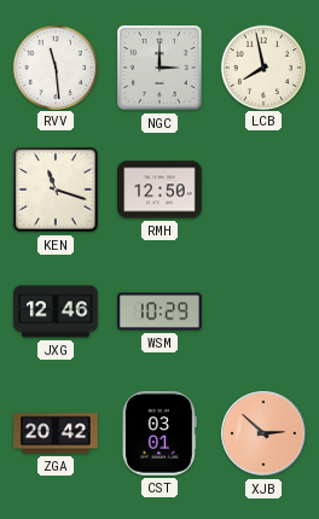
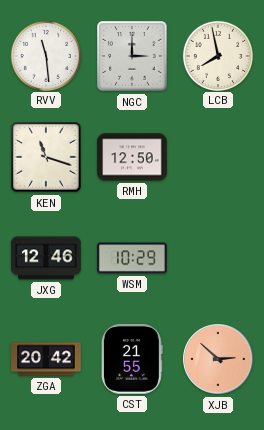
CST: 03:01 -> 21:55 (132, 360)
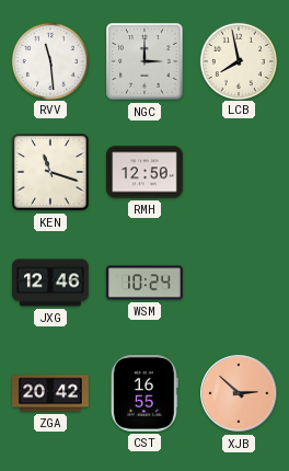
WSM: 10:29 -> 10:24 (144, 283)
CST: 21:55 -> 16:55 (144, 394)
